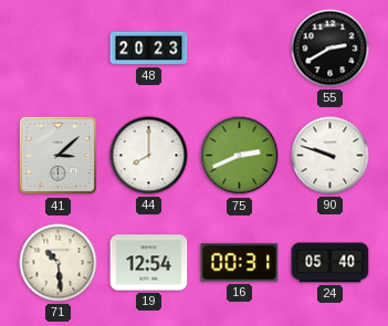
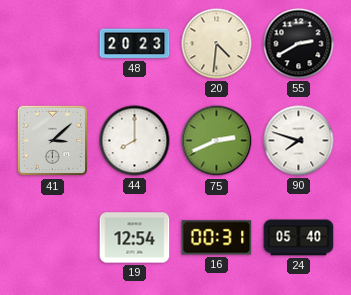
20: none -> 4:31 (217, 44)
90: 9:48 -> 7:48 (299, 141)
71: 10:29 -> none (59, 263)
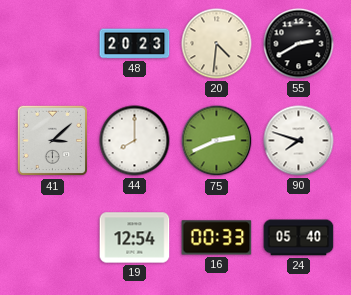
16: 00:31 -> 00:33 (217, 238)
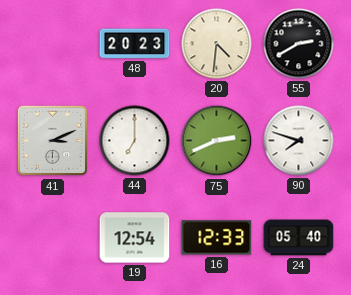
41: 3:08 -> 3:11 (53, 141)
44: 8:00 -> 7:00 (135, 141)
16: 00:33 -> 12:33 (217, 238)
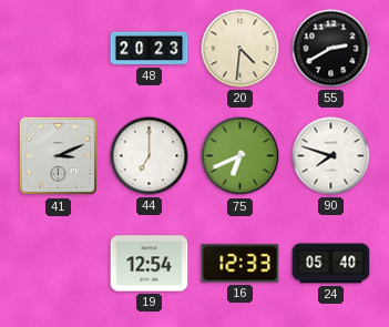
75: 2:41 -> 6:41 (240, 156)
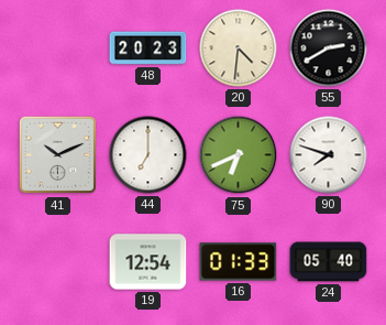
41: 3:11 -> 10:11 (58, 155)
16: 12:33 -> 01:33 (239, 262)
